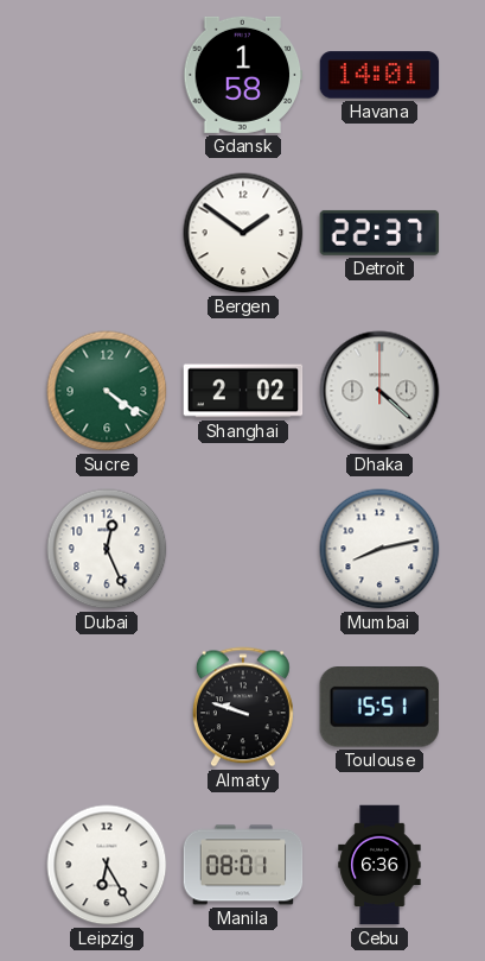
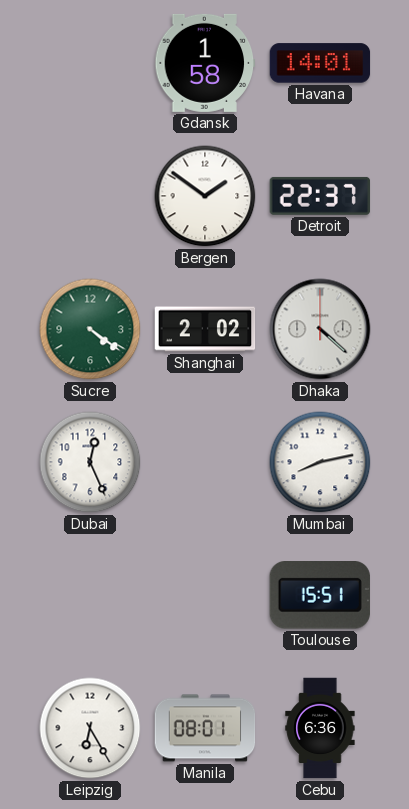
Almaty: 9:48 -> none (243, 707)
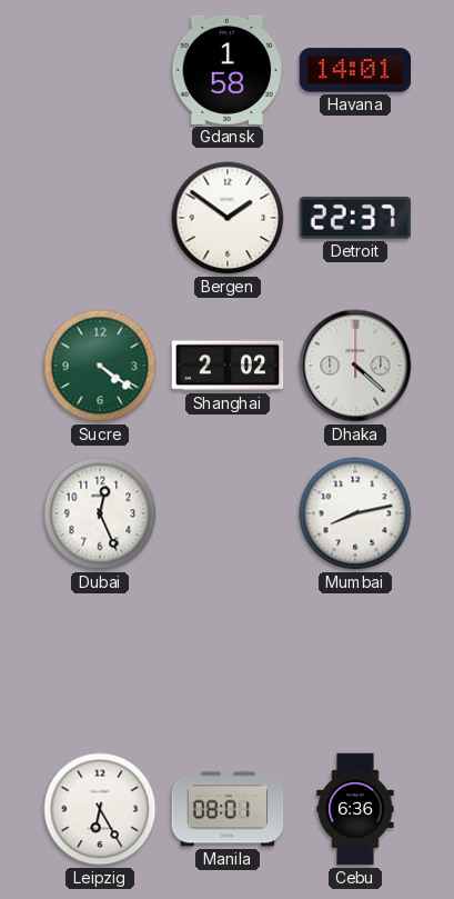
Toulouse: 15:51 -> none (320, 596)
